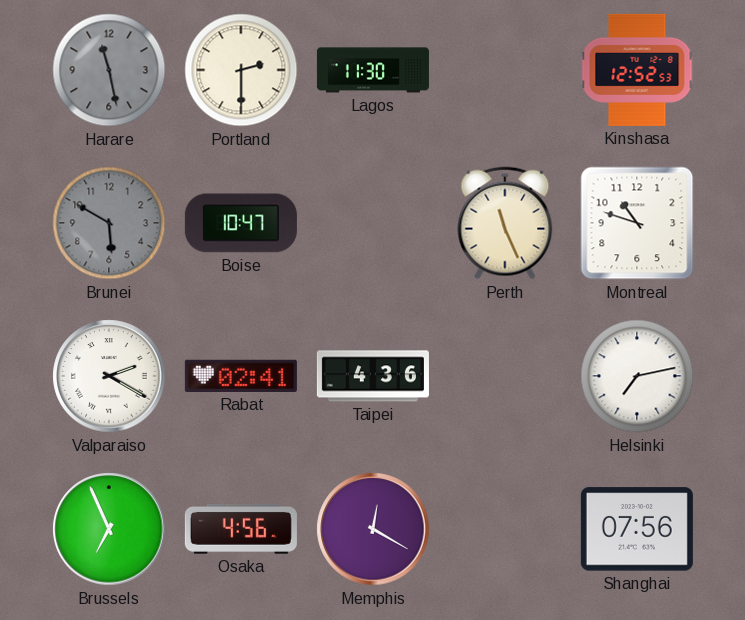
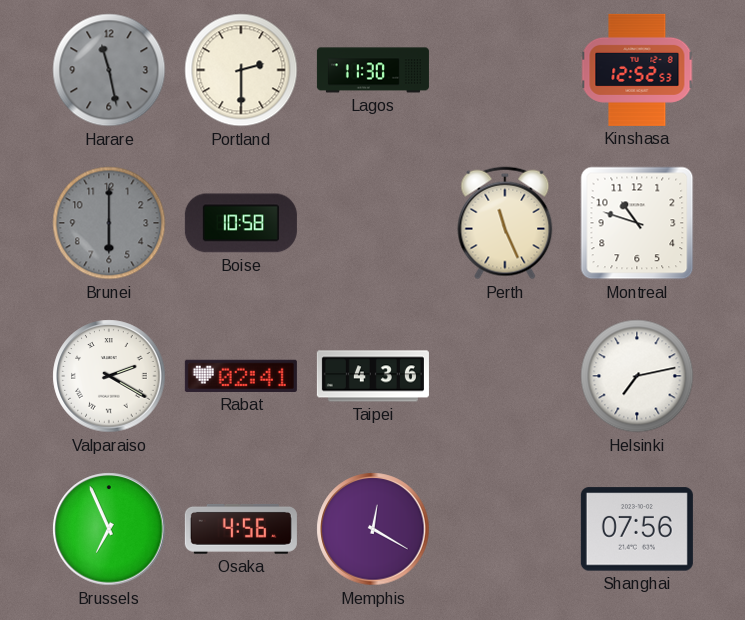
Brunei: 5:50 -> 6:00 (109, 223)
Boise: 10:47 -> 10:58 (241, 223)
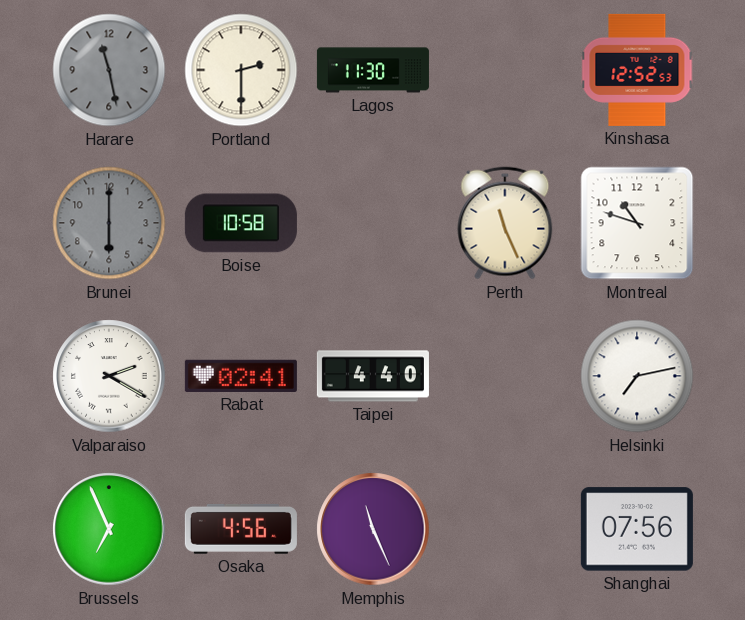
Taipei: 4:36 -> 4:40 (373, 376)
Memphis: 12:20 -> 11:26 (373, 529)
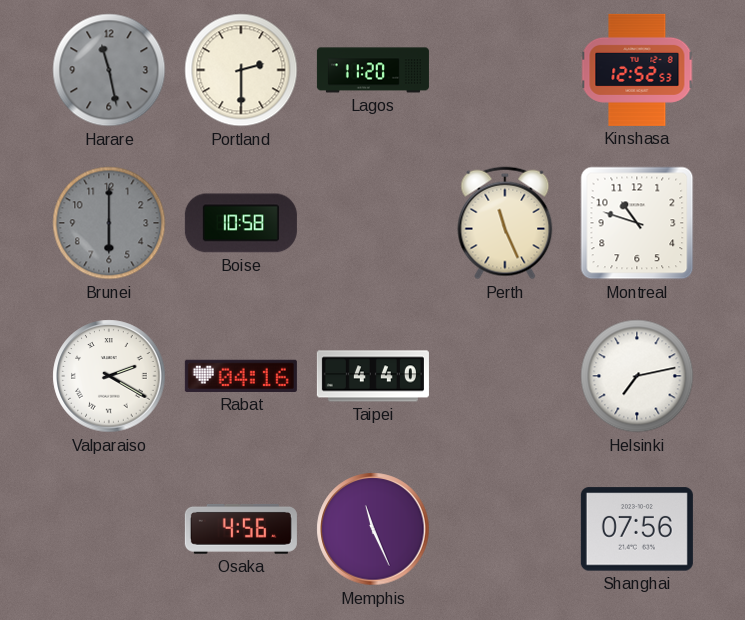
Lagos: 11:30 -> 11:20 (373, 70)
Rabat: 02:41 -> 04:16 (241, 376)
Brussels: 6:56 -> none (109, 529)
